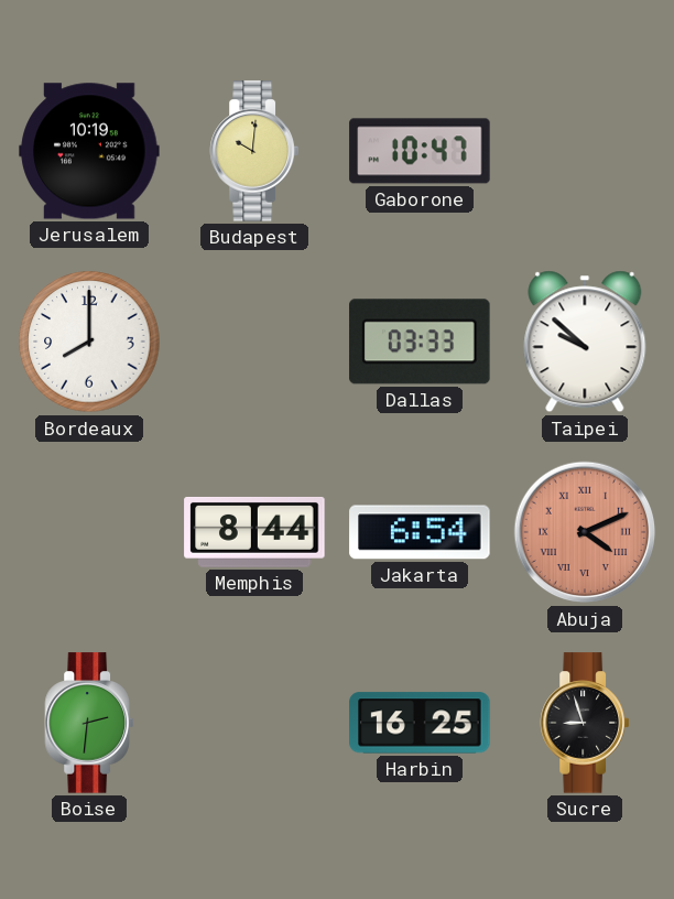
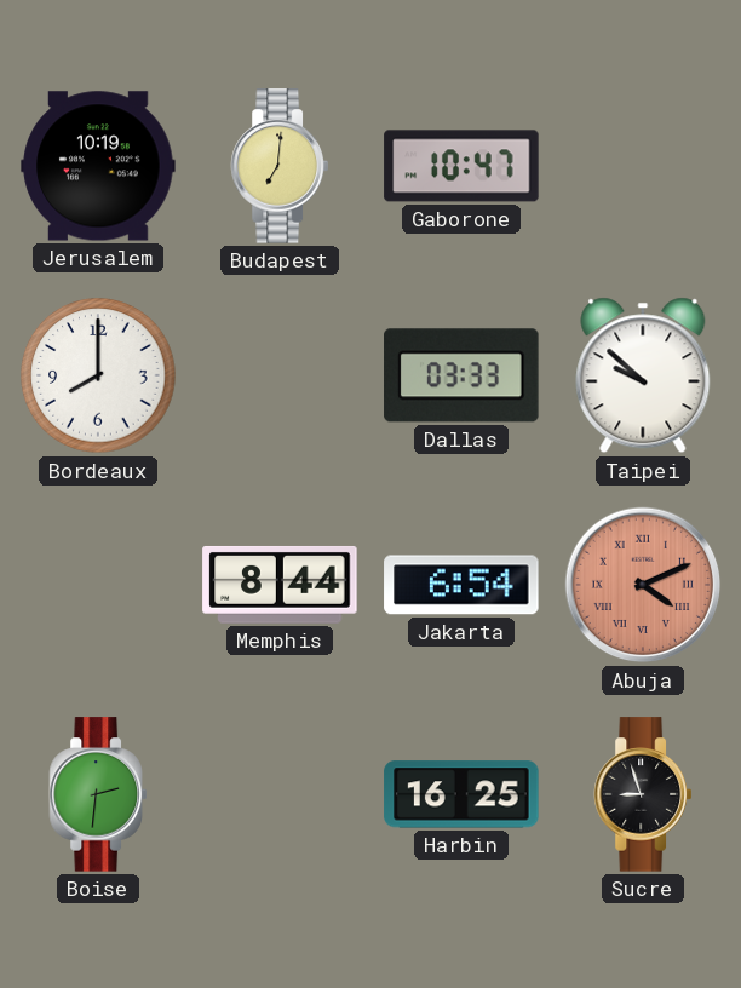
Budapest: 10:01 -> 7:01 (278, 166)
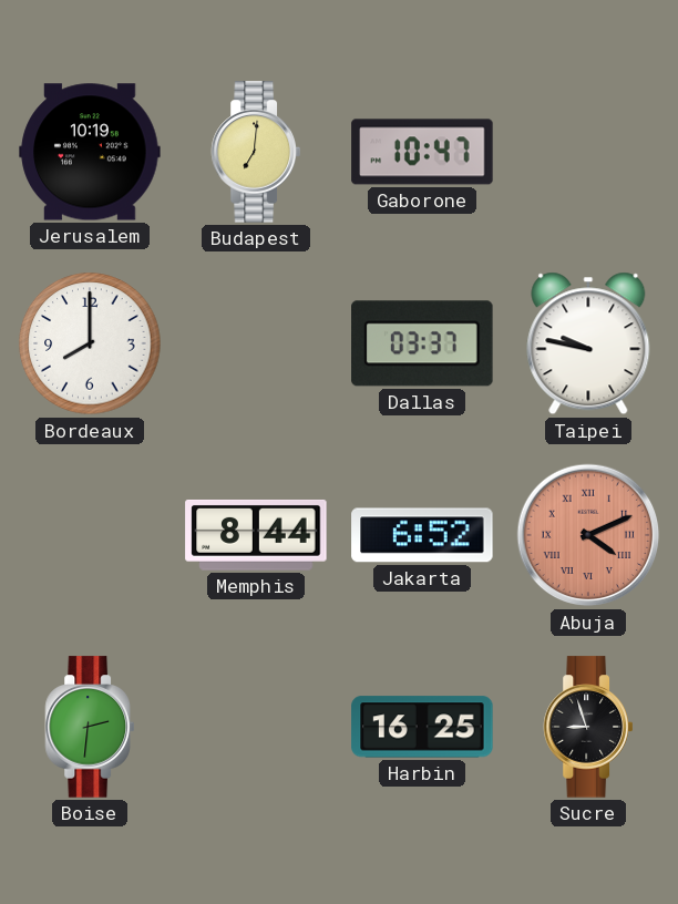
Dallas: 03:33 -> 03:37 (422, 343)
Taipei: 9:52 -> 9:47 (588, 343)
Jakarta: 6:54 -> 6:52 (422, 535)
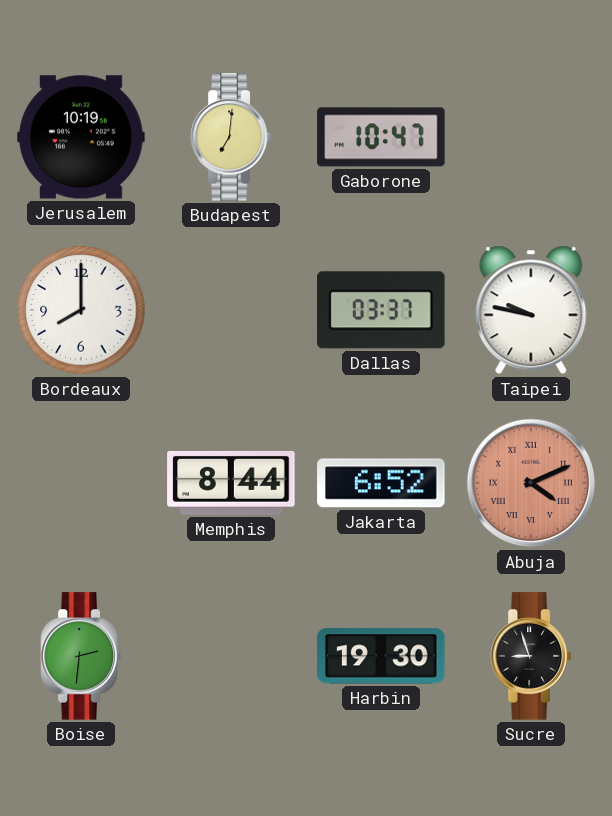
Harbin: 16:25 -> 19:30 (381, 656)
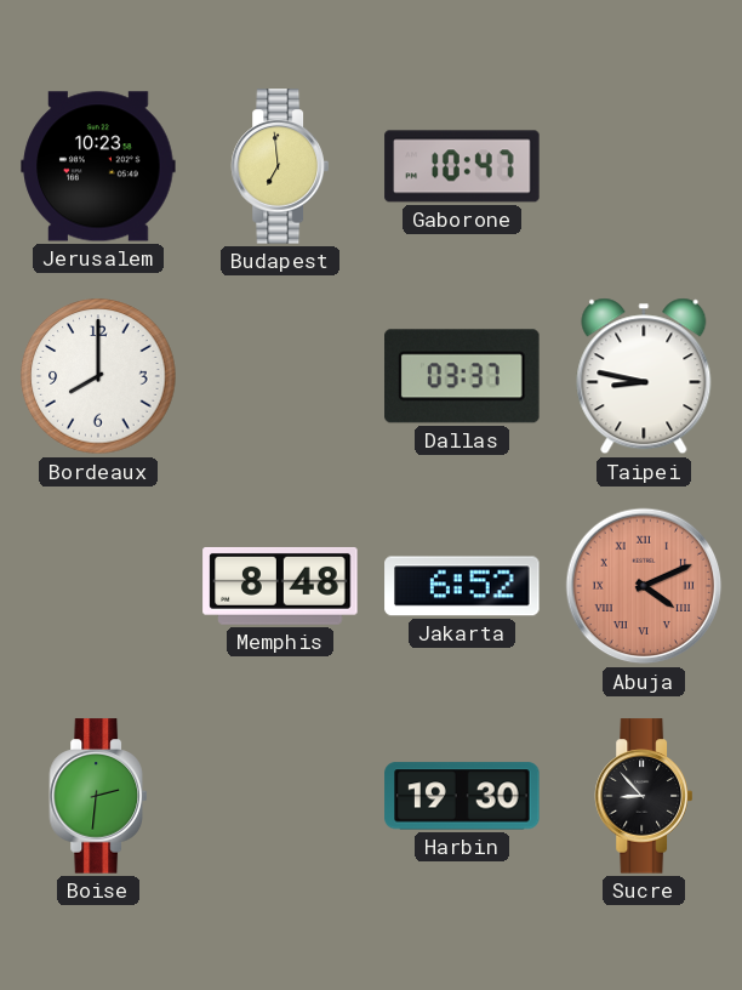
Jerusalem: 10:19 -> 10:23 (98, 166)
Budapest: 7:01 -> 6:59 (279, 166)
Taipei: 9:47 -> 8:47 (644, 376)
Memphis: 8:44 -> 8:48 (280, 586)
Sucre: 8:57 -> 8:53 (643, 796)
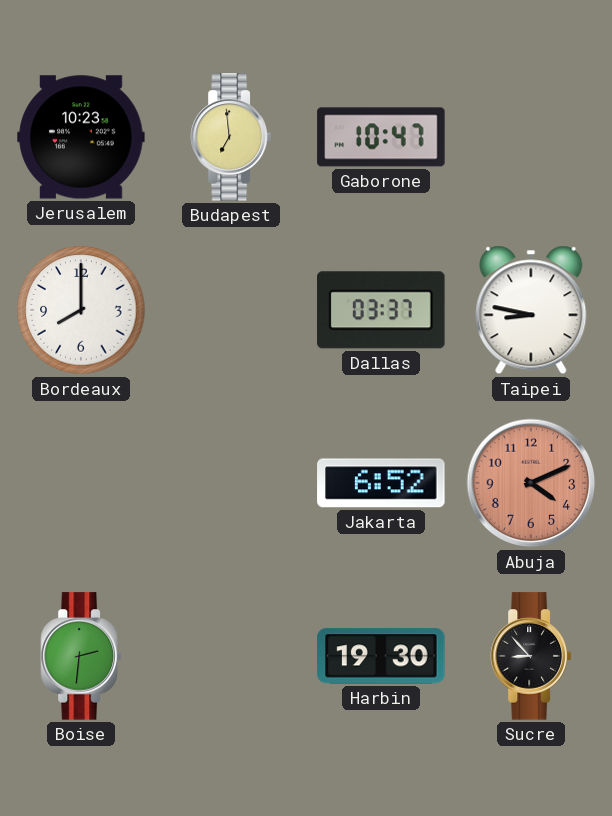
Memphis: 8:48 -> none (280, 586)
Abuja numerals: Roman -> Arabic (531, 483)
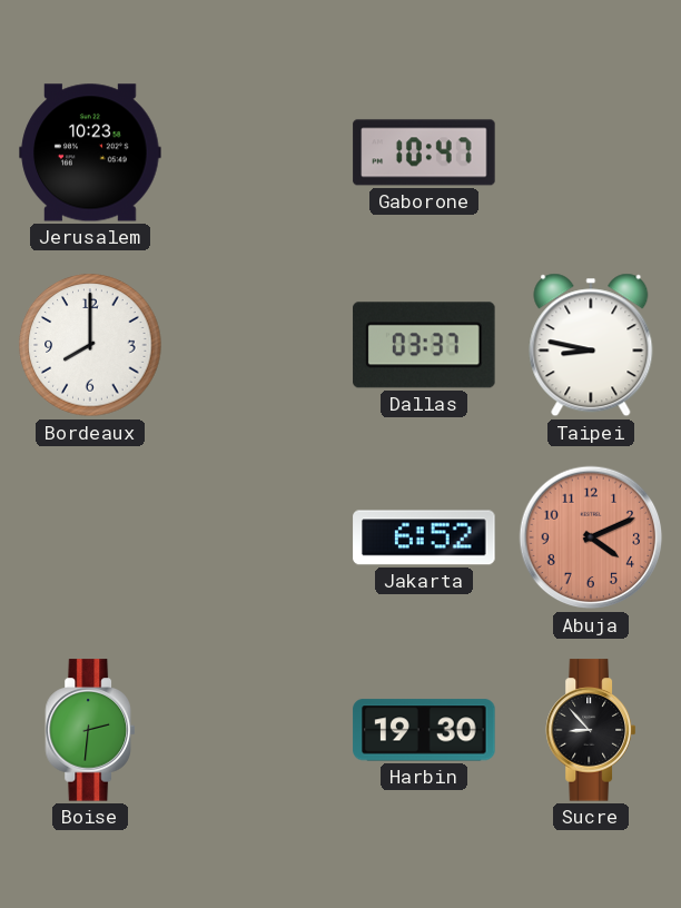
Budapest: 6:59 -> none (230, 137)
